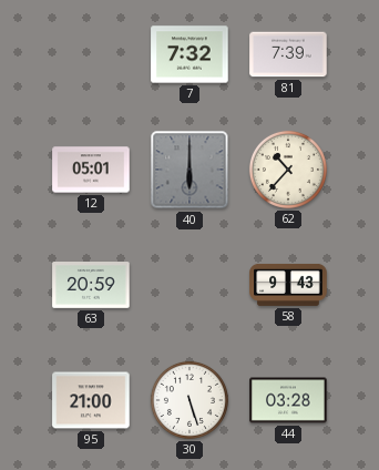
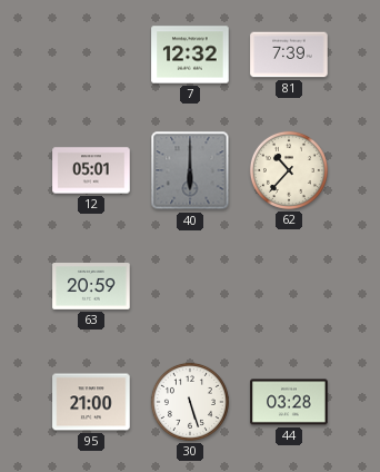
7: 7:32 -> 12:32 (190, 55)
58: 9:43 -> none (288, 285)
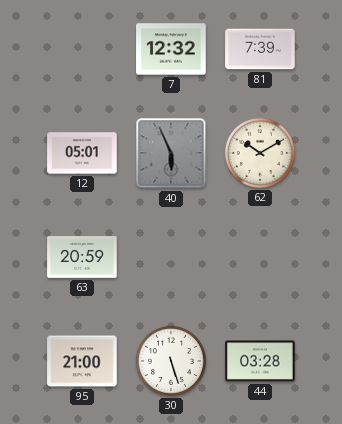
40: 6:00 -> 5:56 (171, 153)
62: 10:37 -> 10:10 (260, 153)
